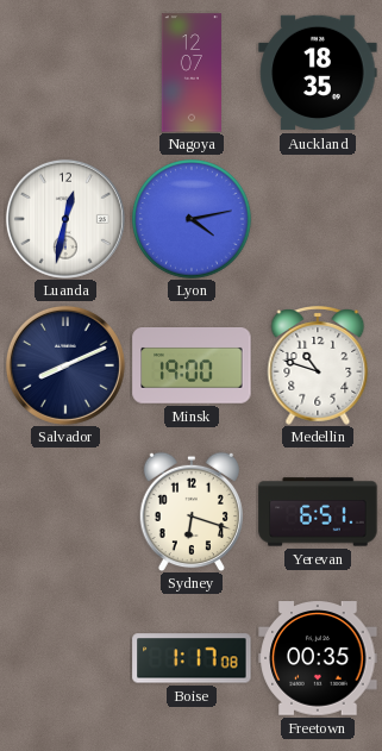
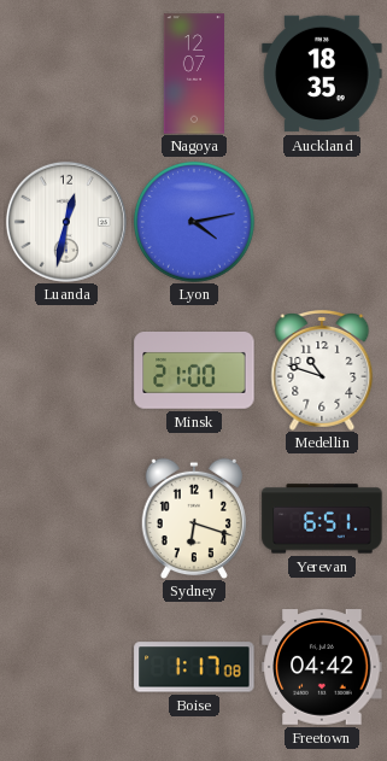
Salvador: 8:11 -> none (65, 365)
Minsk: 19:00 -> 21:00 (194, 370)
Freetown: 00:35 -> 04:42 (322, 667)
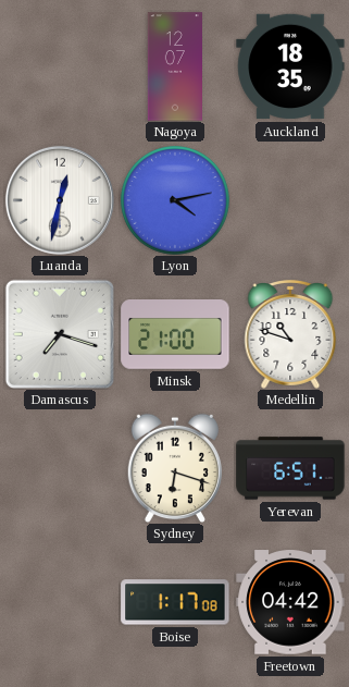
Damascus: none -> 7:18 (60, 334)
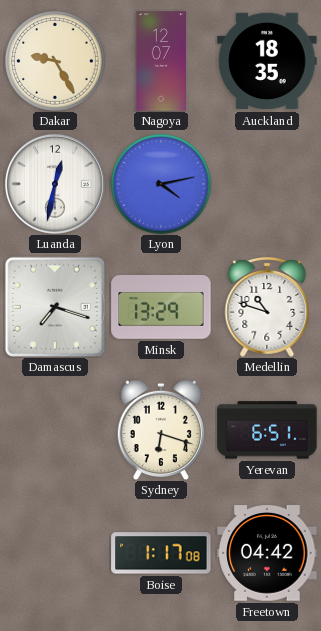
Dakar: none -> 9:25 (55, 61)
Minsk: 21:00 -> 13:29 (161, 307)
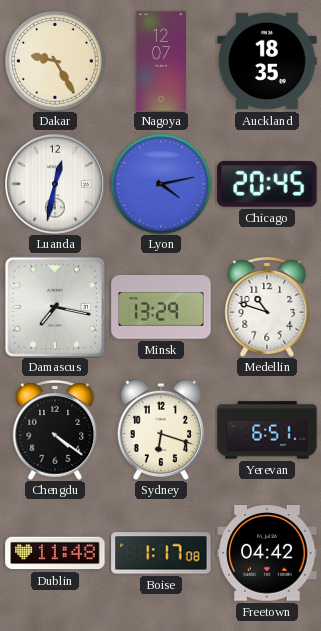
Chicago: none -> 20:45 (267, 184)
Damascus: 7:18 -> 7:17 (55, 307)
Chengdu: none -> 4:21 (55, 431)
Dublin: none -> 11:48 (55, 553)
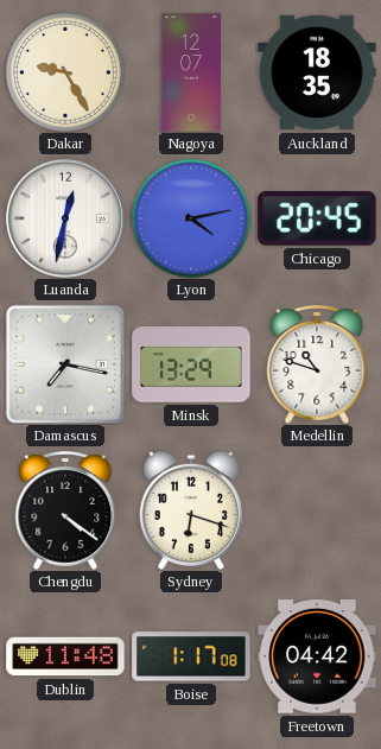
Yerevan: 6:51 -> none (267, 430)
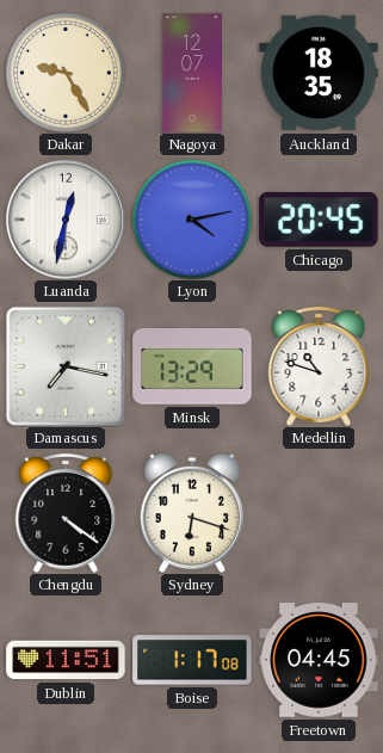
Dublin: 11:48 -> 11:51 (66, 660)
Freetown: 04:42 -> 04:45 (319, 660)
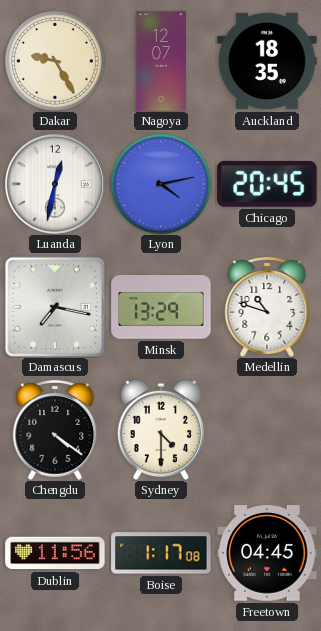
Sydney: 6:18 -> 4:30 (161, 430)
Dublin: 11:51 -> 11:56 (55, 553)
